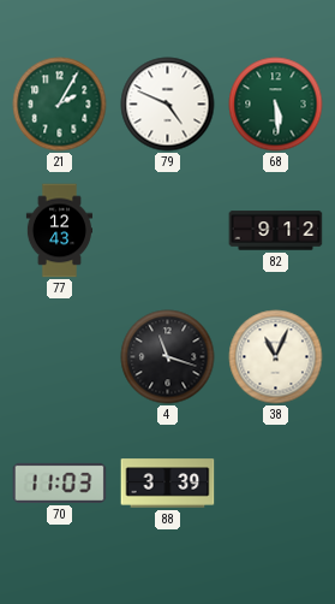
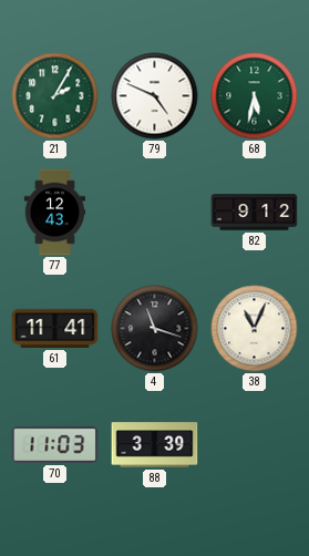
68: 5:29 -> 5:32 (255, 96)
61: none -> 11:41 (55, 328)
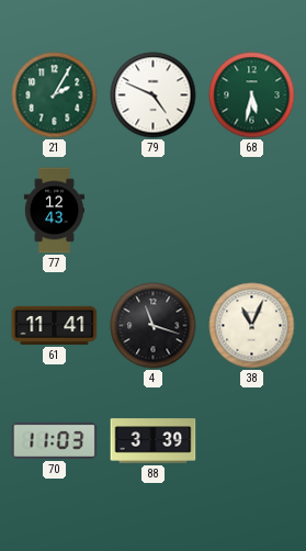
82: 9:12 -> none (255, 213)
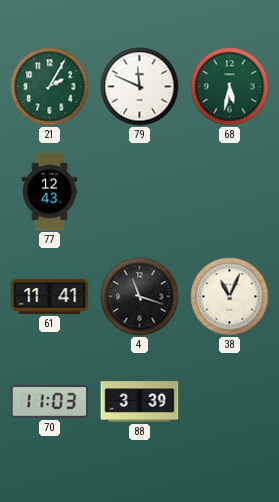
79: 4:49 -> 11:49 (140, 87)
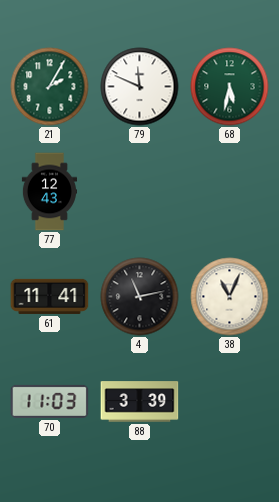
4: 11:18 -> 11:13 (140, 297)
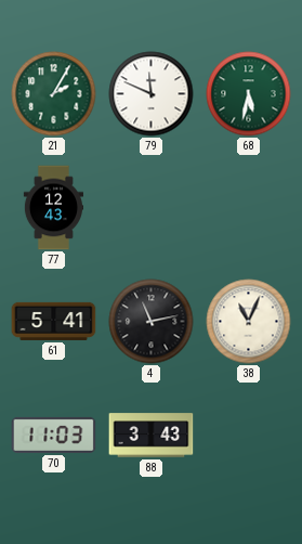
61: 11:41 -> 5:41 (54, 321)
88: 3:39 -> 3:43 (152, 436)
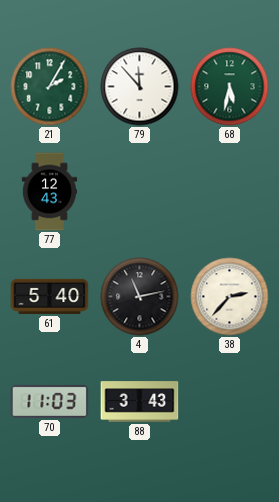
79: 11:49 -> 11:53 (140, 87)
61: 5:41 -> 5:40 (50, 296)
38: 11:04 -> 2:37 (230, 297)
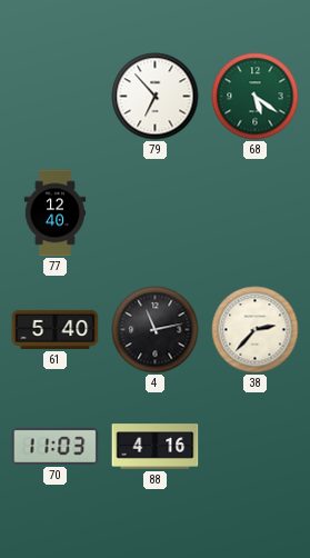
21: 2:05 -> none (50, 87)
79: 11:53 -> 6:53 (156, 97)
68: 5:32 -> 5:21 (256, 97)
77: 12:43 -> 12:40 (54, 213)
88: 3:43 -> 4:16 (156, 447)
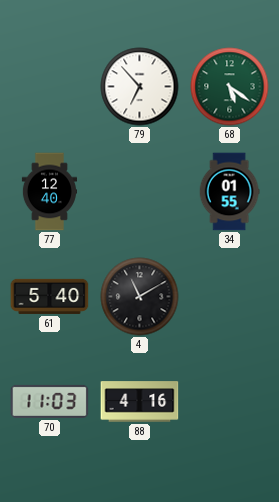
34: none -> 01:55 (229, 192)
4: 11:13 -> 11:10 (140, 297)
38: 2:37 -> none (256, 330)
